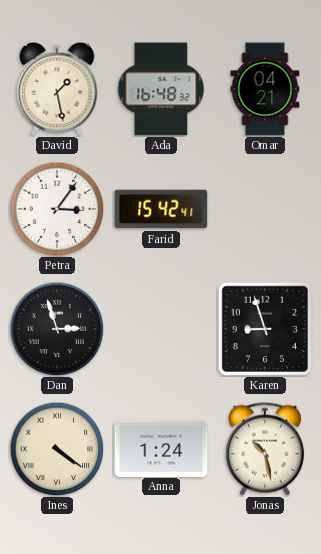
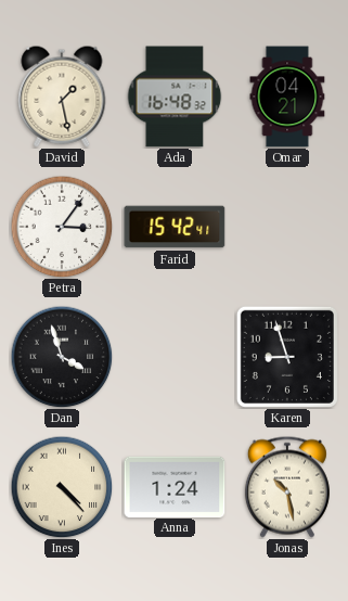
Dan: 2:57 -> 3:57 (62, 357)
Ines: 4:21 -> 4:23 (62, 487)
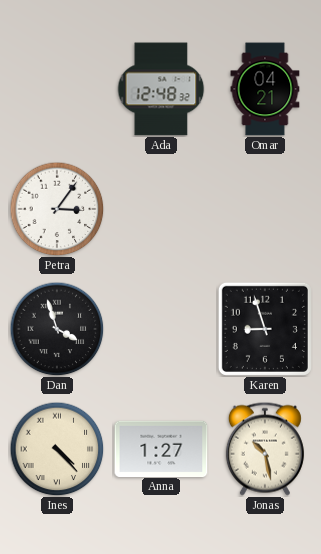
David: 1:28 -> none (62, 97)
Ada: 16:48 -> 12:48 (161, 89)
Farid: 15:42 -> none (175, 227)
Anna: 1:24 -> 1:27 (161, 448)
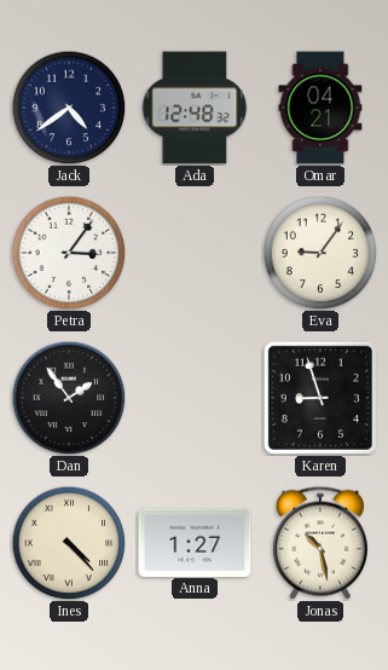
Jack: none -> 4:39 (69, 108)
Eva: none -> 9:06 (320, 253)
Dan: 3:57 -> 1:54 (69, 398)
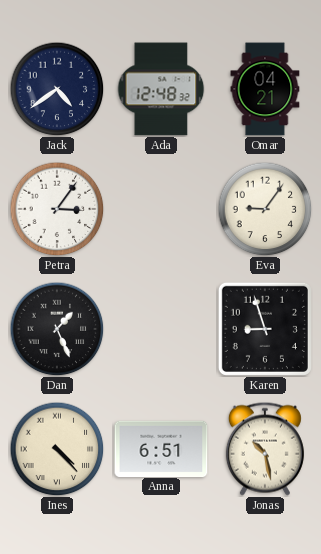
Dan: 1:54 -> 1:26 (57, 329)
Anna: 1:27 -> 6:51 (161, 448)
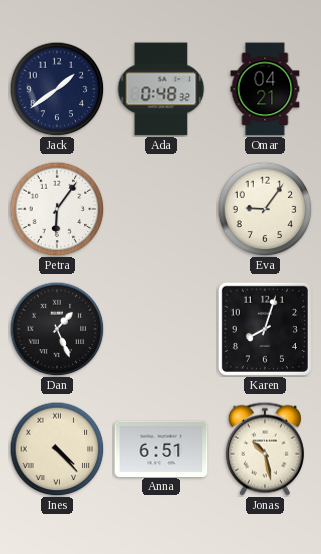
Jack: 4:39 -> 1:39 (57, 89)
Ada: 12:48 -> 0:48 (161, 89)
Petra: 3:06 -> 6:06 (57, 209)
Karen: 8:57 -> 8:03 (265, 329)
